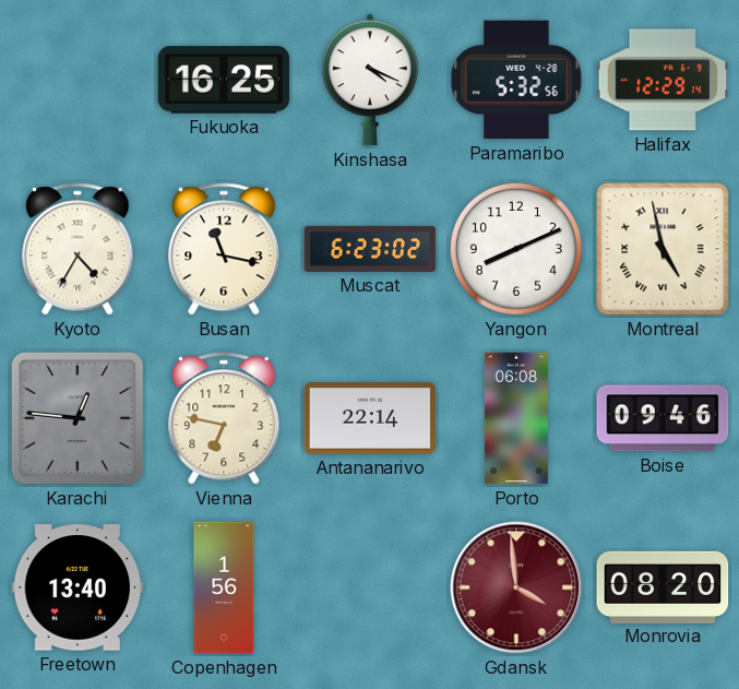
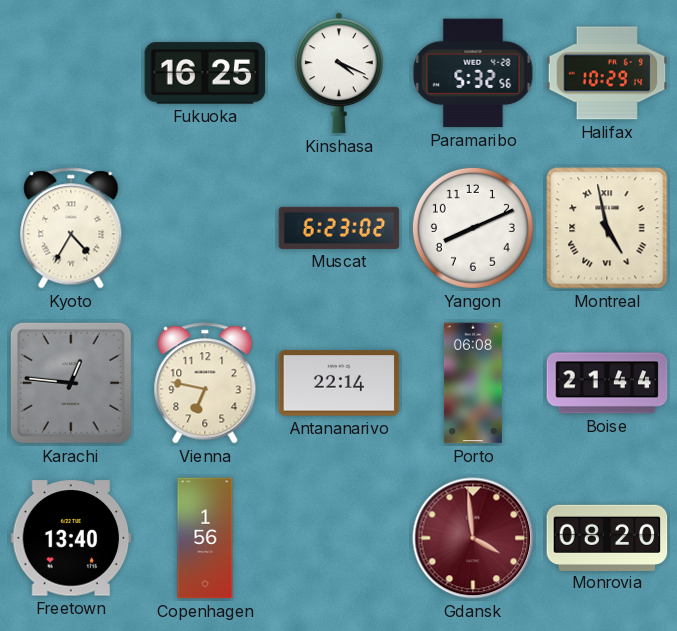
Halifax: 12:29 -> 10:29 (607, 73)
Busan: 11:17 -> none (224, 249)
Boise: 09:46 -> 21:44 (607, 383)
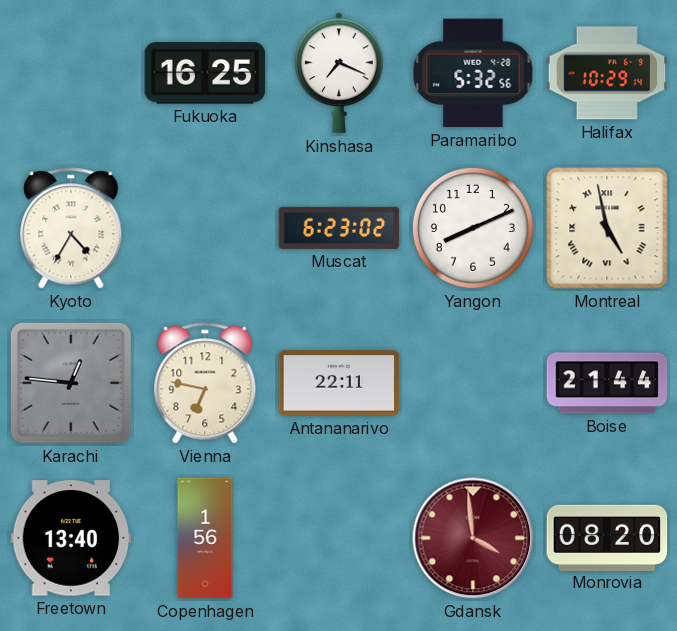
Kinshasa: 4:19 -> 7:19 (339, 73)
Antananarivo: 22:14 -> 22:11 (339, 383)
Porto: 06:08 -> none (473, 383)
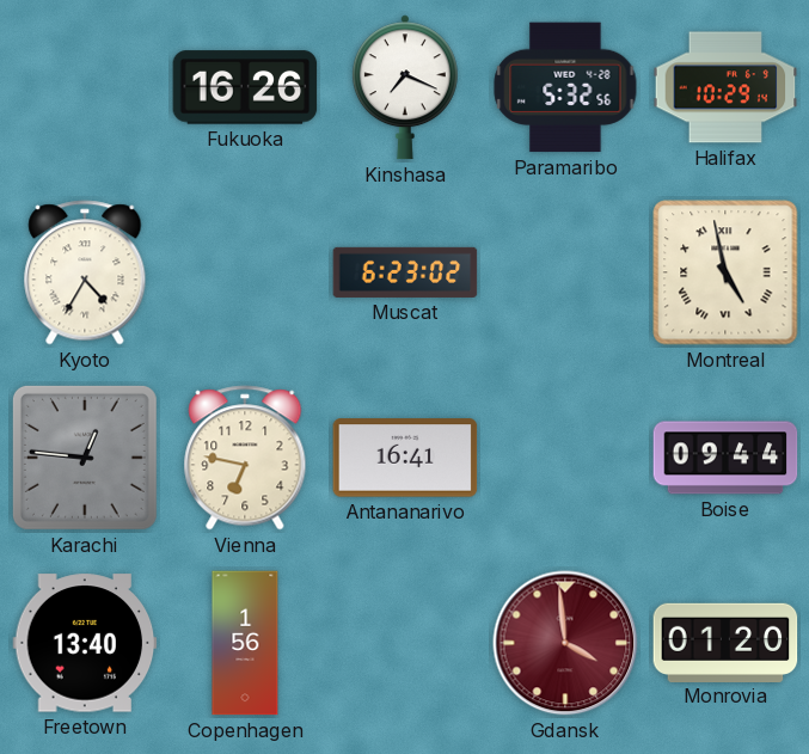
Fukuoka: 16:25 -> 16:26 (245, 87)
Yangon: 8:11 -> none (473, 228)
Antananarivo: 22:11 -> 16:41 (405, 458)
Boise: 21:44 -> 09:44 (725, 458)
Monrovia: 08:20 -> 01:20 (725, 642)
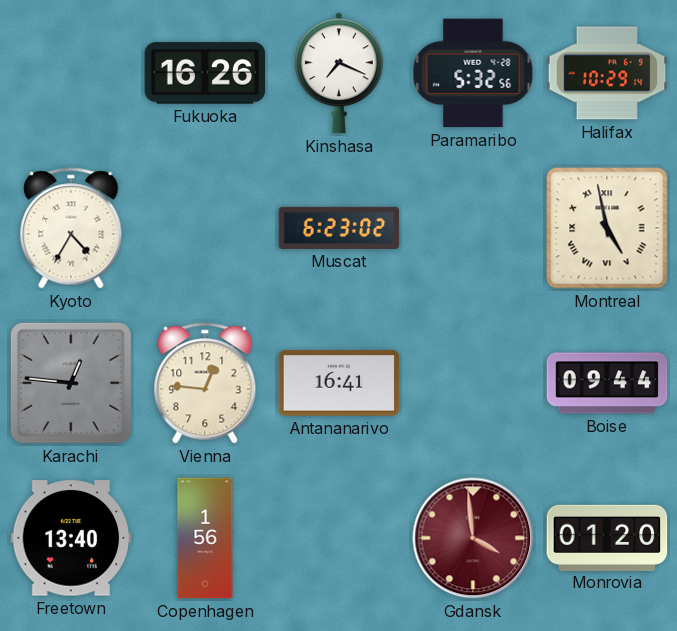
Vienna: 6:47 -> 12:46 (205, 383)
